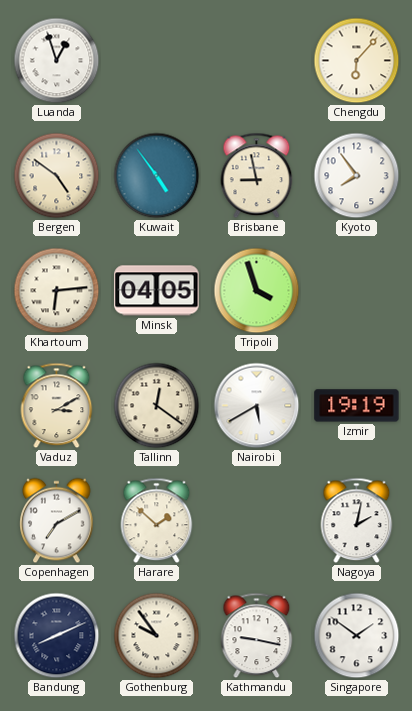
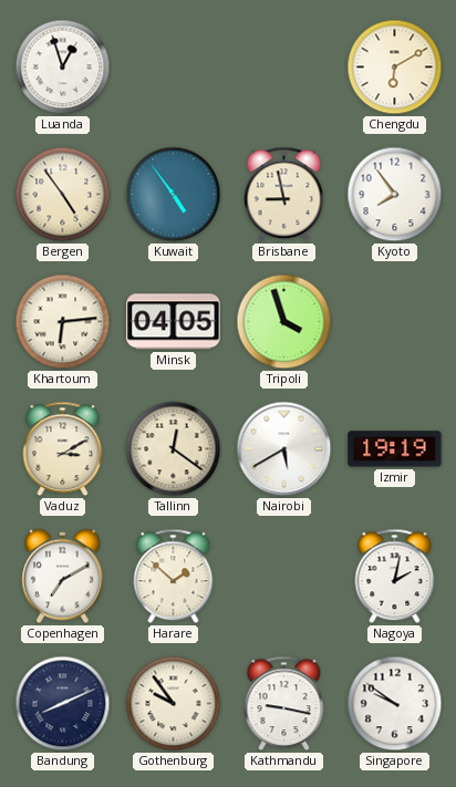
Chengdu: 6:07 -> 6:10 (395, 68)
Bergen: 4:51 -> 4:54 (63, 195)
Singapore: 1:51 -> 9:51 (395, 704)
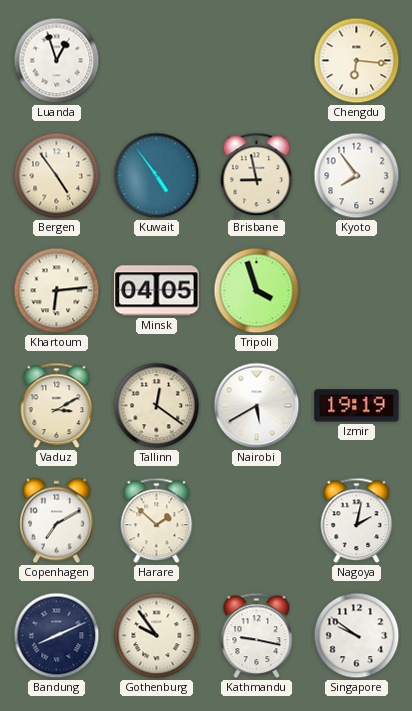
Chengdu: 6:10 -> 6:16 (357, 61)
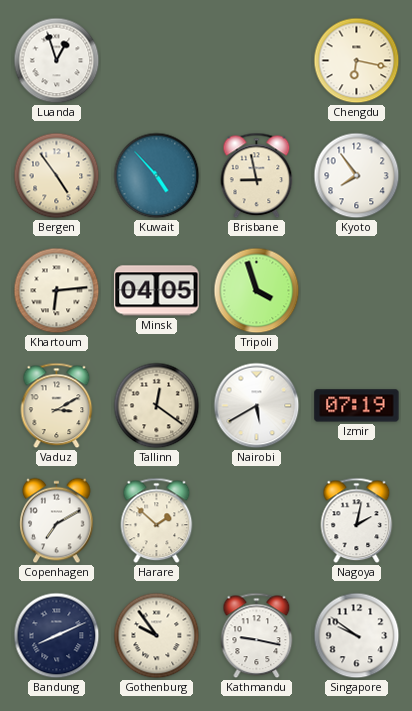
Chengdu: 6:16 -> 6:17 (357, 61)
Kuwait: 4:54 -> 4:53 (157, 176)
Izmir: 19:19 -> 07:19 (357, 406)
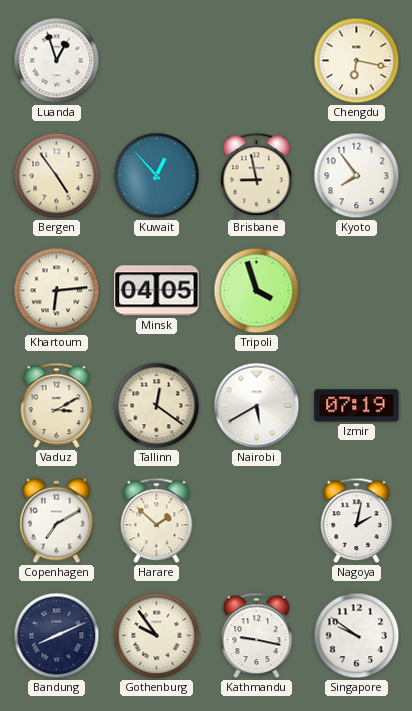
Kuwait: 4:53 -> 12:53 (157, 176)
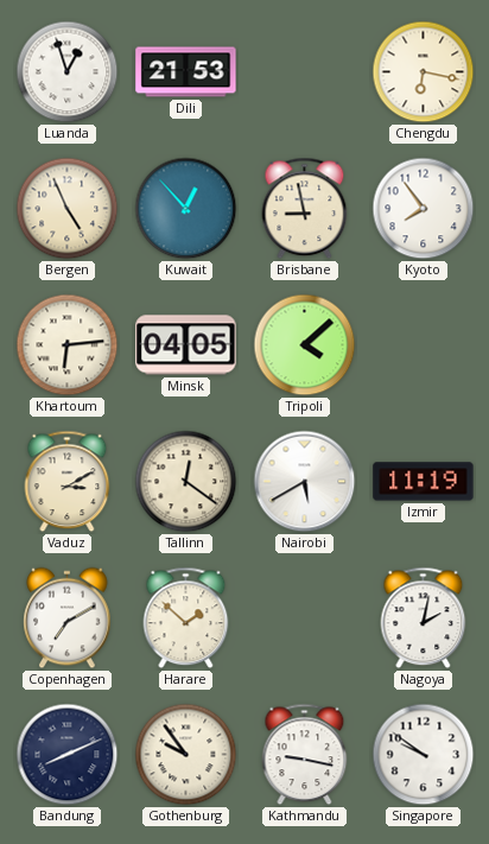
Dili: none -> 21:53 (186, 72)
Bergen: 4:54 -> 4:56 (68, 209)
Tripoli: 3:57 -> 4:08 (305, 345)
Izmir: 07:19 -> 11:19 (424, 482)
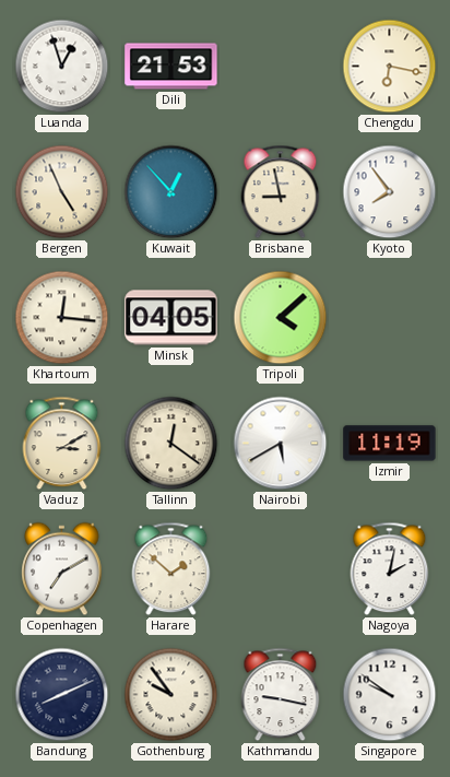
Khartoum: 6:14 -> 12:16 (62, 318)
